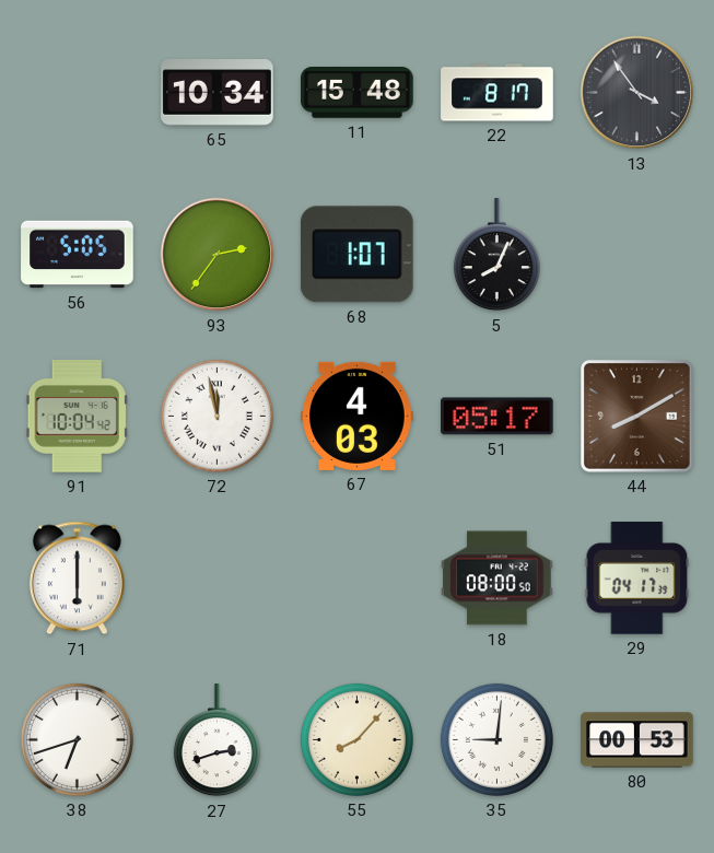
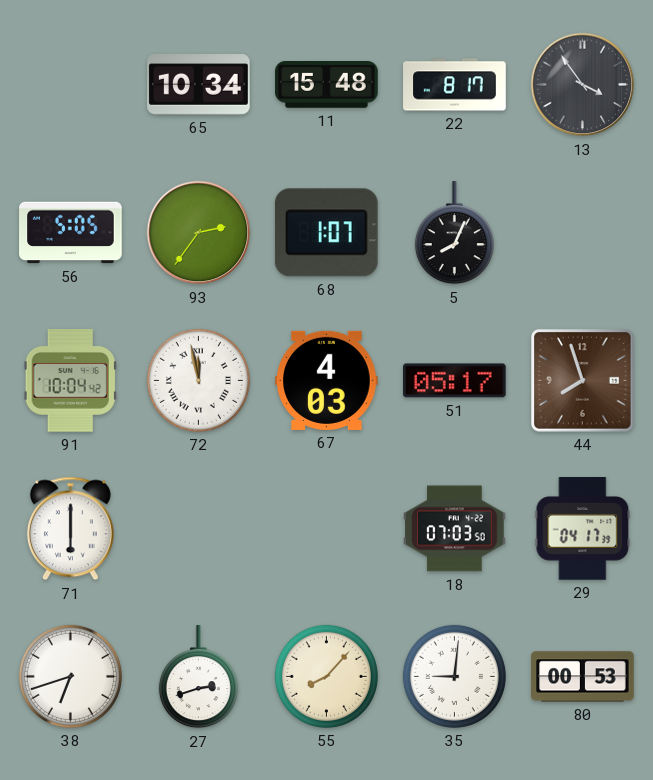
44: 8:10 -> 7:57 (583, 381)
18: 08:00 -> 07:03 (455, 529)
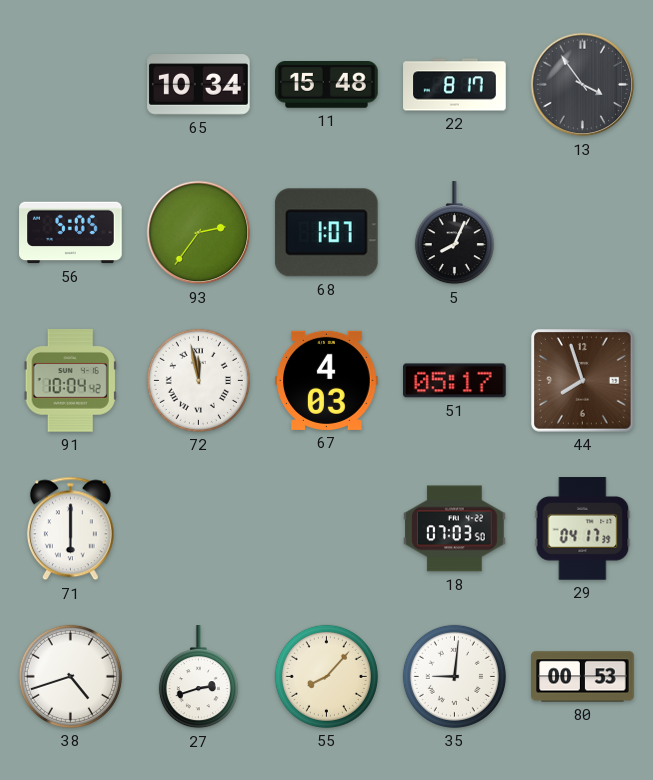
38: 6:42 -> 4:42 (70, 676)
